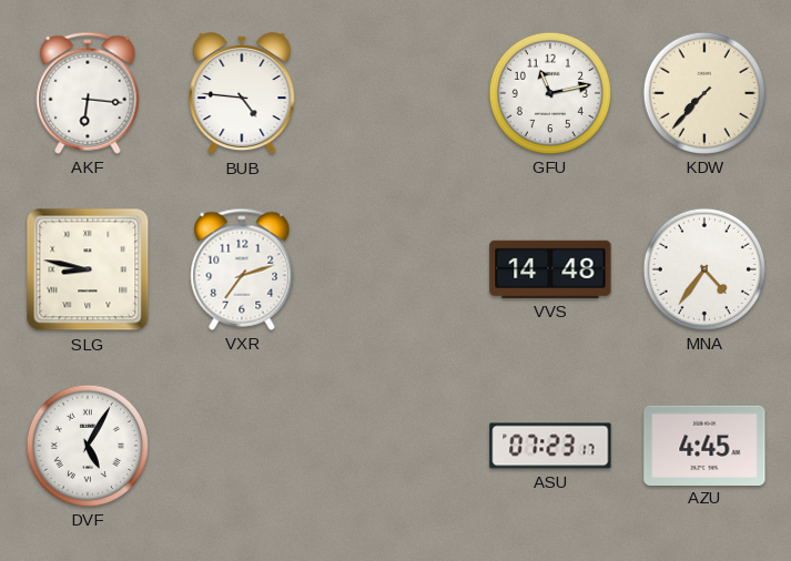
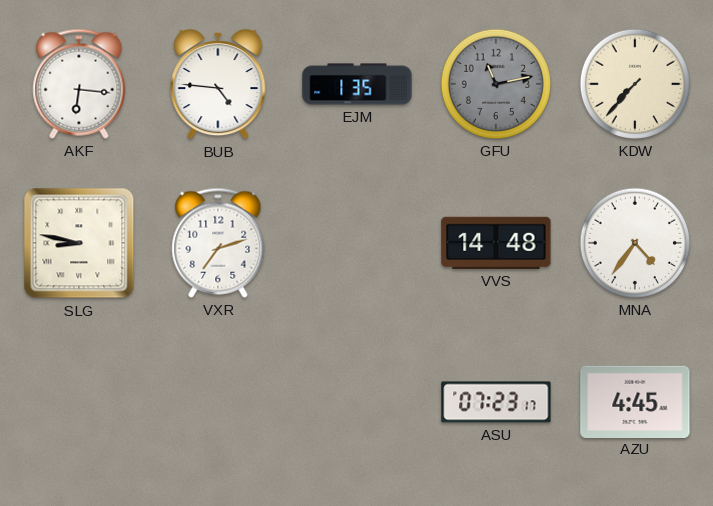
EJM: none -> 1:35 (357, 84)
GFU dial: white -> grey (496, 84)
DVF: 5:05 -> none (88, 446)
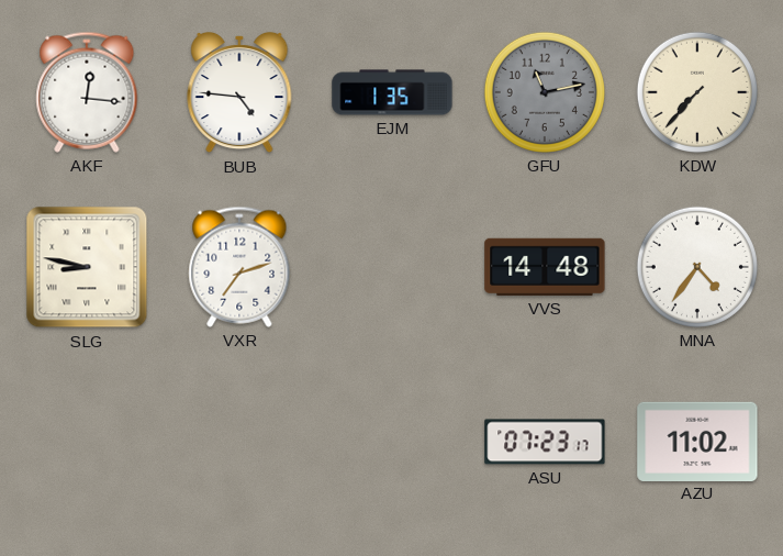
AKF: 6:16 -> 12:16 (87, 92)
AZU: 4:45 -> 11:02 (697, 441)
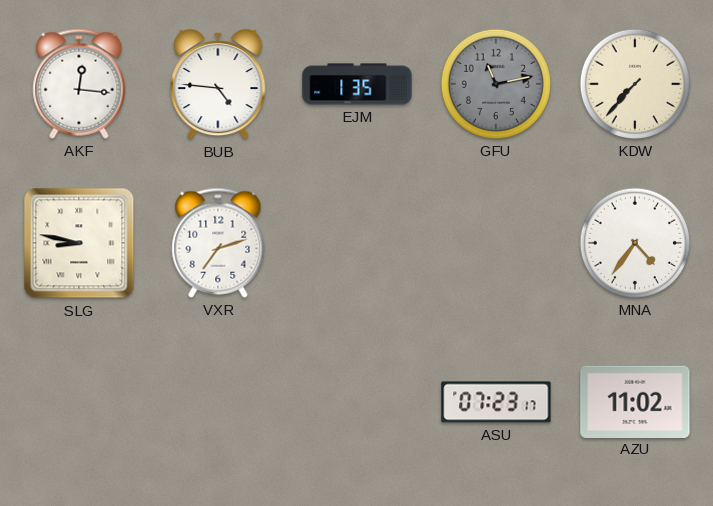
VVS: 14:48 -> none (545, 267)
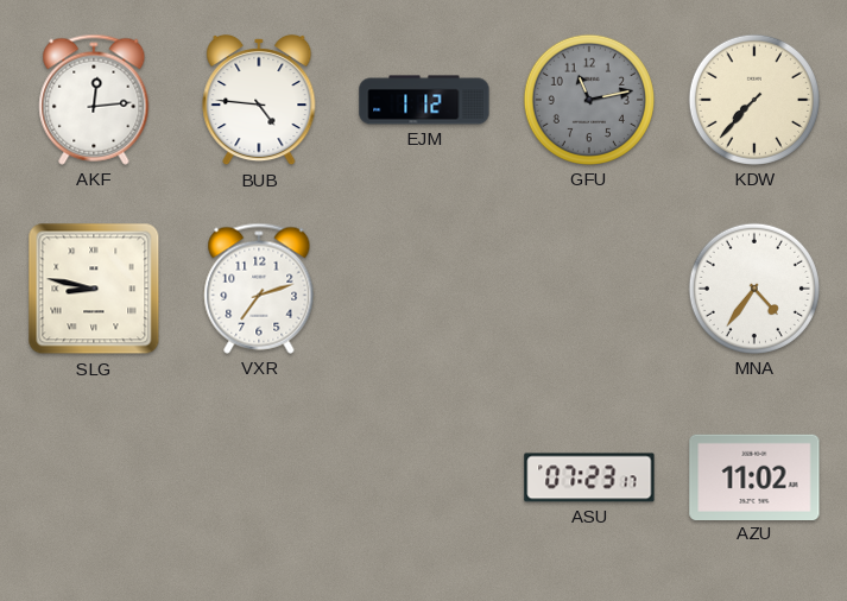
AKF: 12:16 -> 12:14 (94, 100)
EJM: 1:35 -> 1:12 (424, 100)
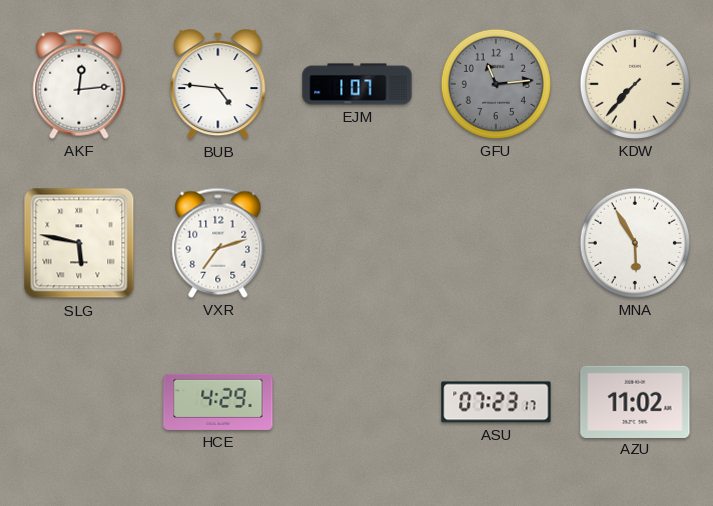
EJM: 1:12 -> 1:07 (357, 84)
GFU: 11:13 -> 11:14 (496, 84)
SLG: 8:47 -> 5:47 (79, 243)
MNA: 4:36 -> 5:55 (635, 243)
HCE: none -> 4:29 (218, 402)
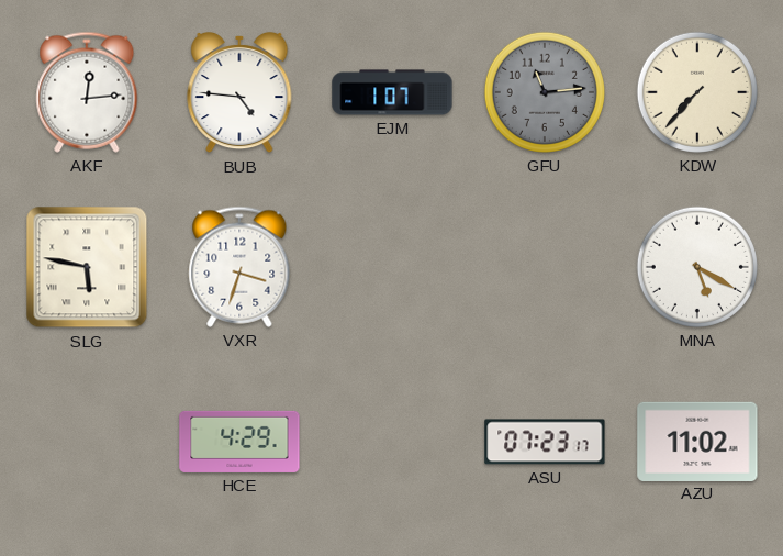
VXR: 7:12 -> 3:33 (239, 267)
MNA: 5:55 -> 5:20 (697, 267)
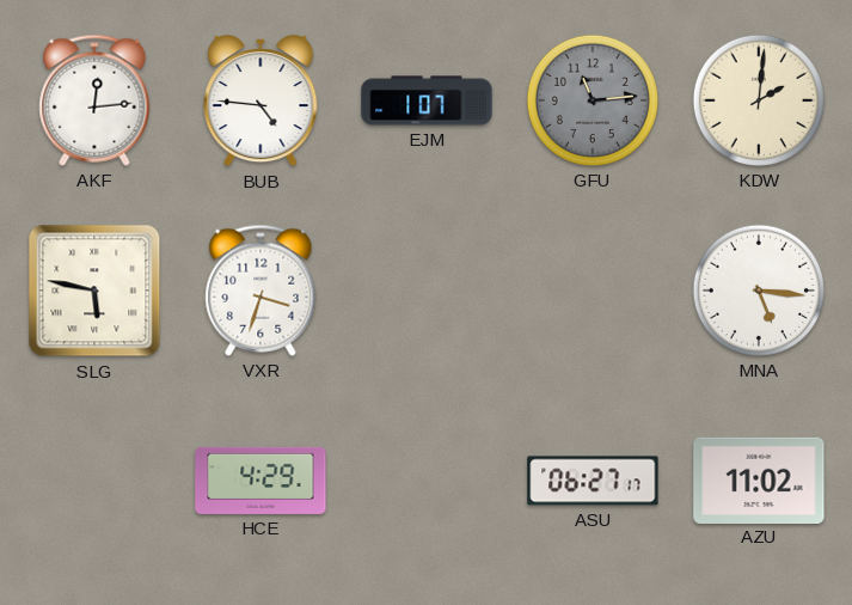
KDW: 7:37 -> 2:01 (759, 100)
MNA: 5:20 -> 5:16 (759, 291)
ASU: 07:23 -> 06:27 (593, 481)
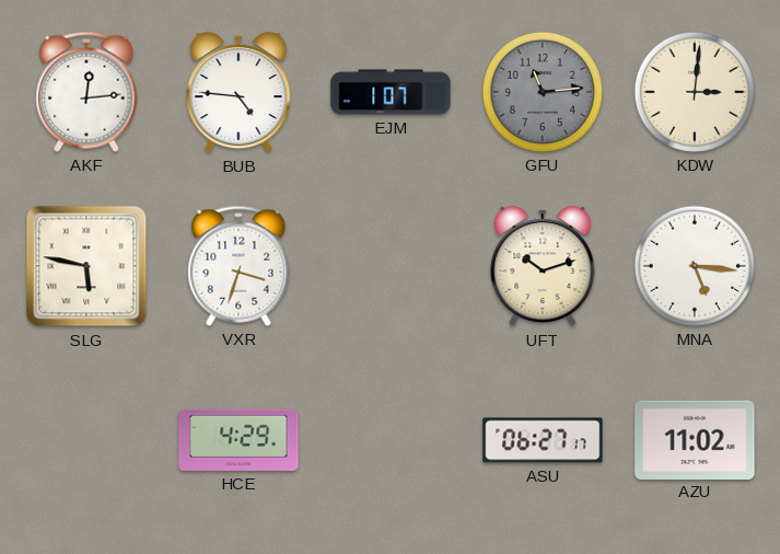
KDW: 2:01 -> 3:01 (695, 92)
UFT: none -> 10:12 (543, 266)
